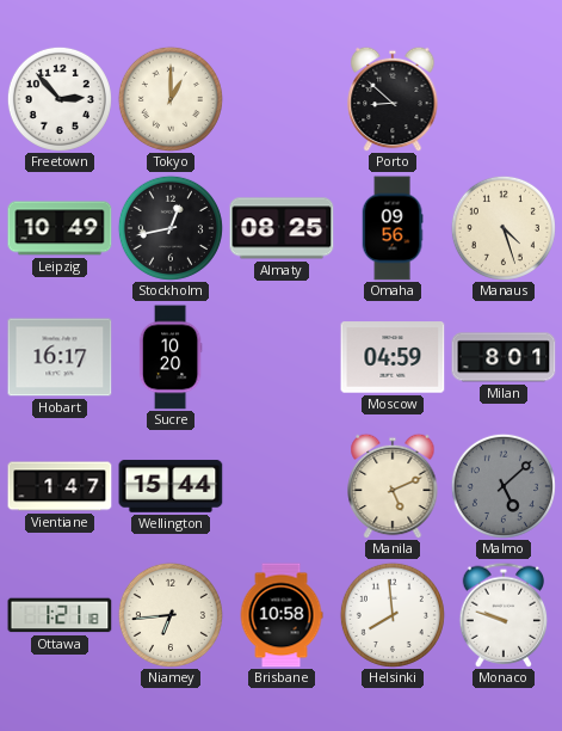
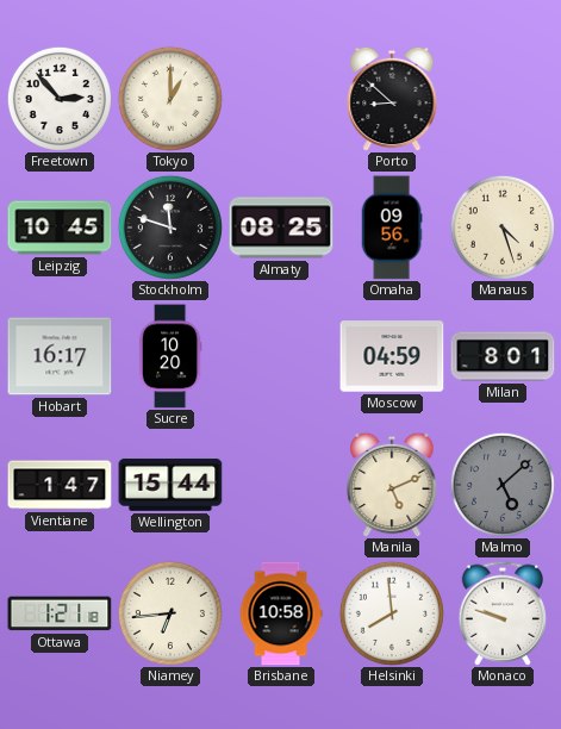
Leipzig: 10:49 -> 10:45 (60, 228)
Stockholm: 12:43 -> 11:48 (170, 228)
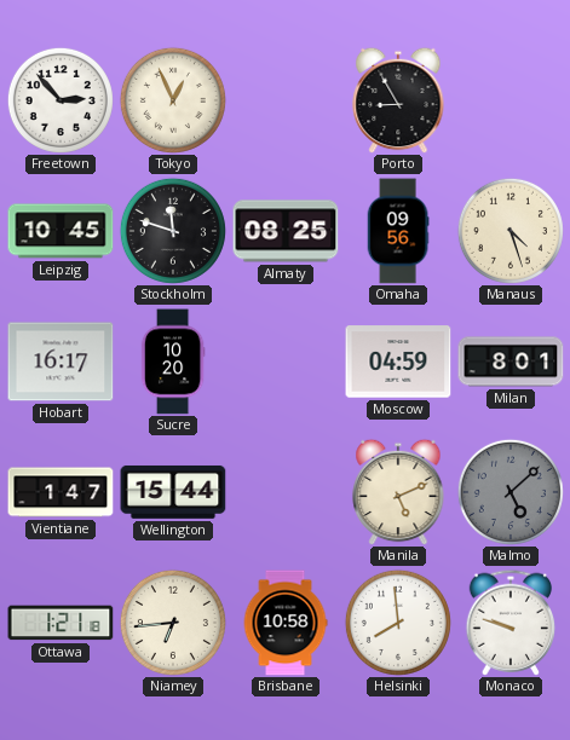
Tokyo: 1:00 -> 12:56 (173, 100)
Porto: 8:52 -> 8:55 (398, 100)
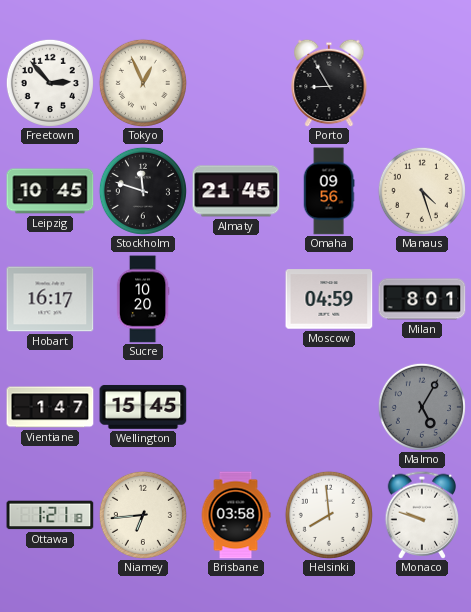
Almaty: 08:25 -> 21:45 (236, 191)
Wellington: 15:44 -> 15:45 (143, 407)
Manila: 5:11 -> none (398, 492)
Malmo: 5:08 -> 5:05 (422, 407)
Brisbane: 10:58 -> 03:58 (236, 515)
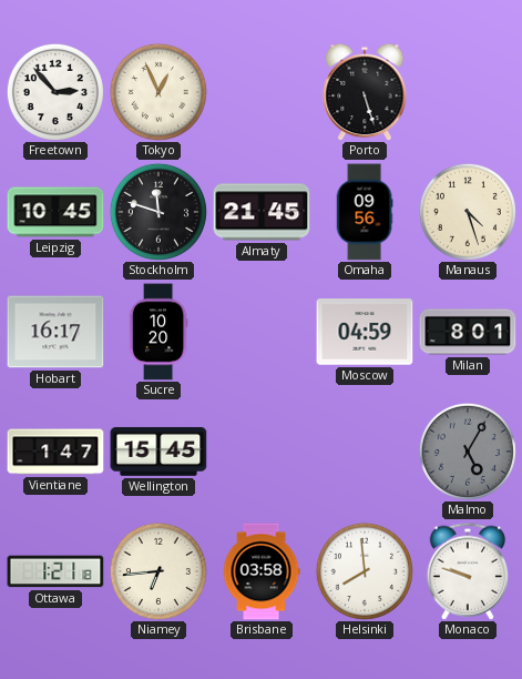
Porto: 8:55 -> 5:27 (365, 92)
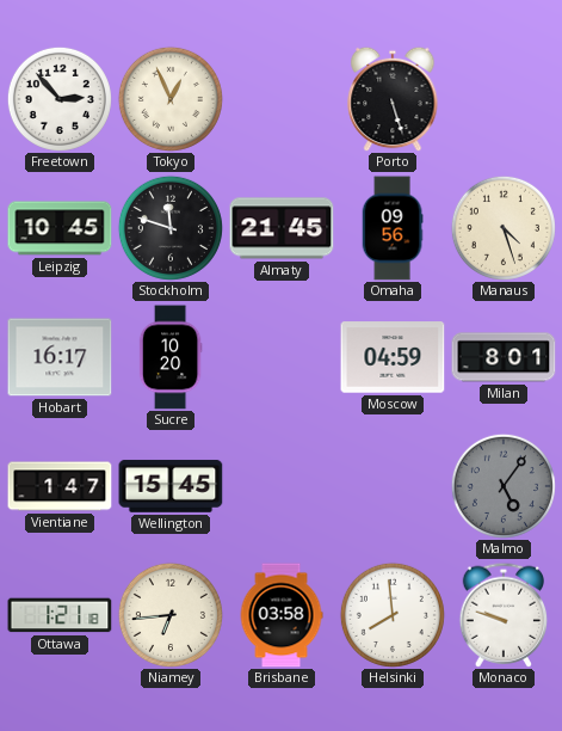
Malmo: 5:05 -> 5:06 (504, 486)
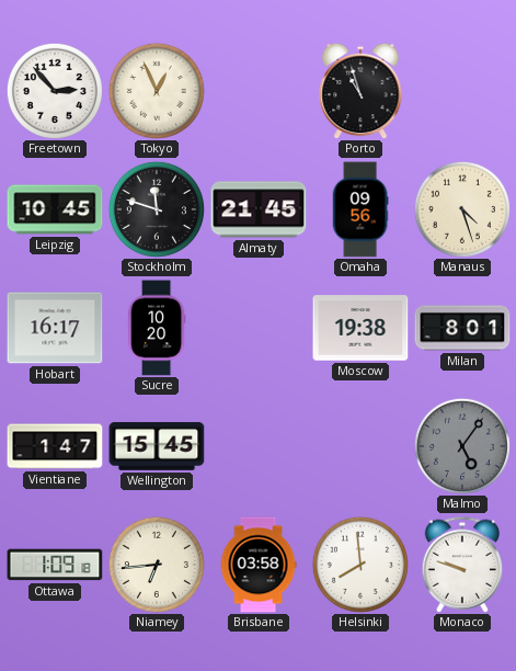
Porto: 5:27 -> 10:57 (360, 91)
Moscow: 04:59 -> 19:38 (360, 328)
Ottawa: 1:21 -> 1:09 (55, 565)
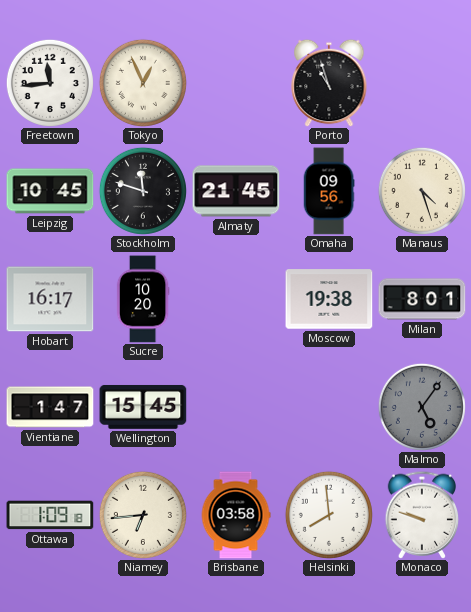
Freetown: 2:53 -> 11:44 (50, 83)
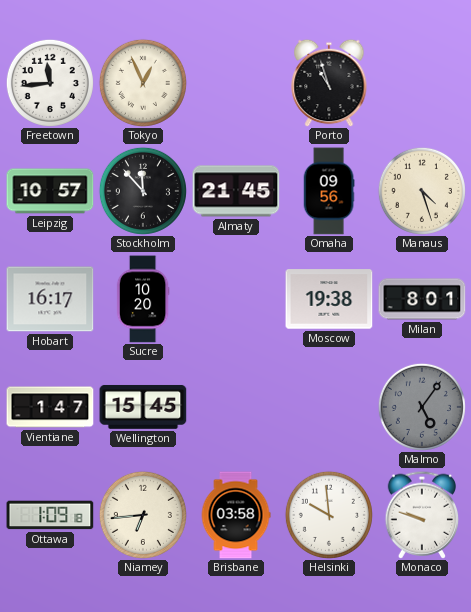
Leipzig: 10:45 -> 10:57 (50, 191)
Stockholm: 11:48 -> 11:53 (143, 191)
Helsinki: 7:59 -> 9:59 (329, 515)
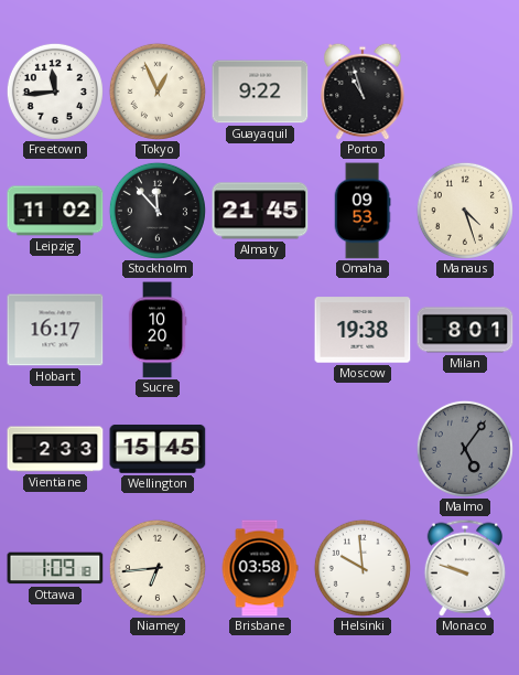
Guayaquil: none -> 9:22 (260, 92)
Leipzig: 10:57 -> 11:02 (55, 211)
Omaha: 09:56 -> 09:53 (363, 211)
Vientiane: 1:47 -> 2:33 (55, 449)
